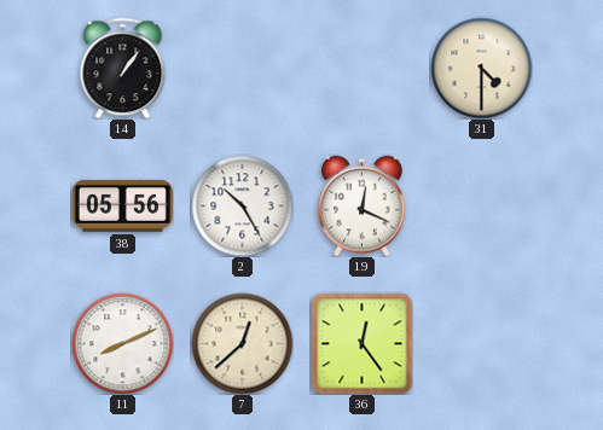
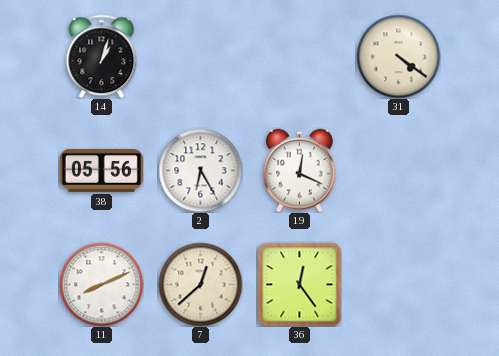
14: 1:06 -> 1:03 (102, 56)
31: 4:30 -> 4:21 (398, 56)
2: 10:25 -> 6:25 (200, 170)
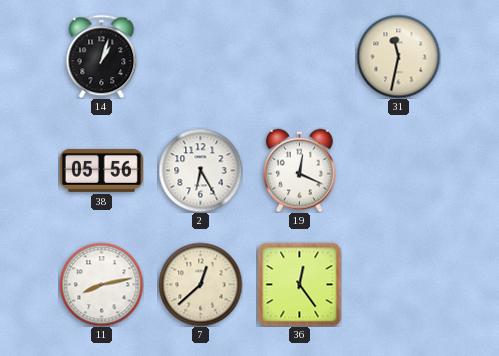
31: 4:21 -> 11:32 (398, 56)
11: 8:11 -> 8:13 (101, 284)
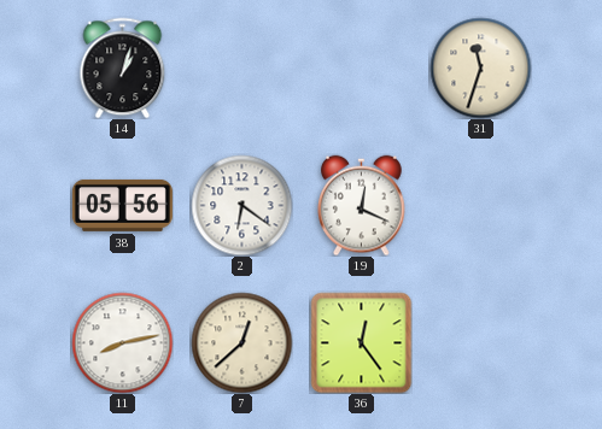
31: 11:32 -> 11:33 (480, 67)
2: 6:25 -> 6:21 (241, 205)
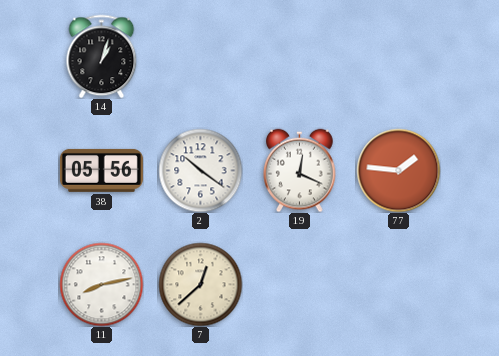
31: 11:33 -> none (480, 67)
2: 6:21 -> 10:21 (200, 170)
77: none -> 1:46 (398, 170)
36: 12:24 -> none (361, 342)
